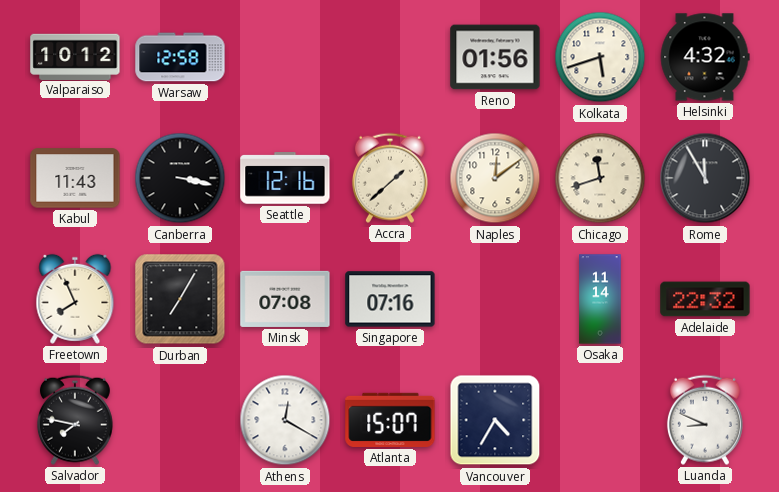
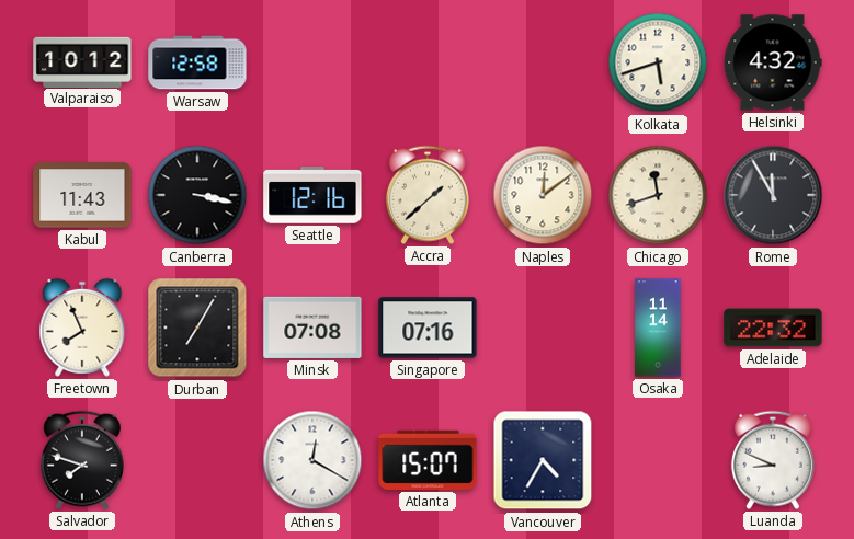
Reno: 01:56 -> none (495, 57)
Salvador: 7:47 -> 7:48 (82, 460)
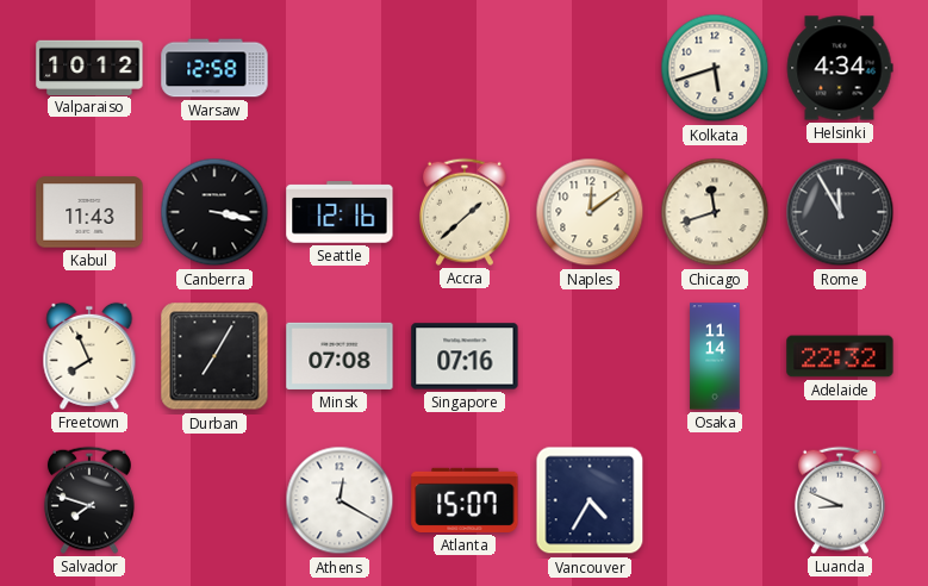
Helsinki: 4:32 -> 4:34 (840, 68)
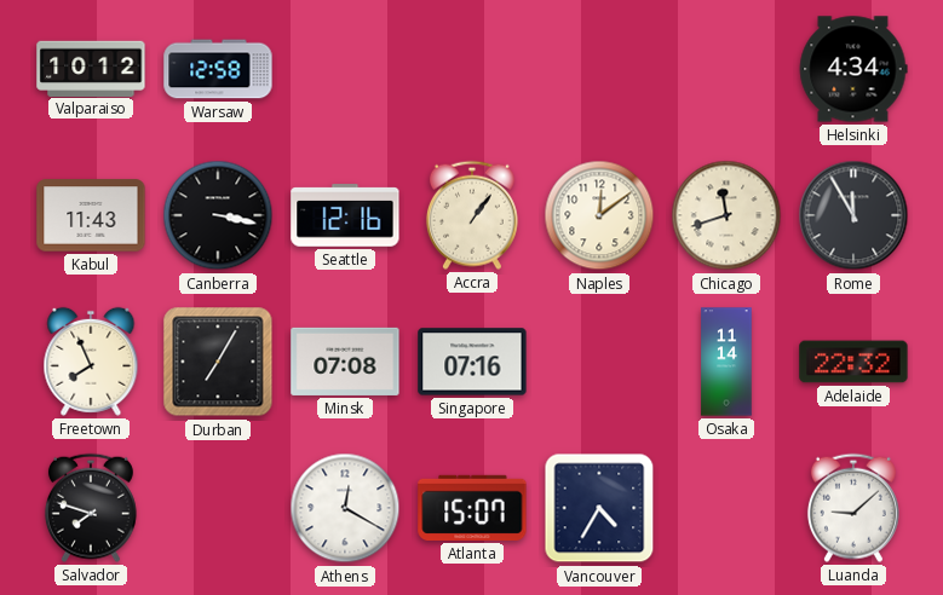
Kolkata: 5:42 -> none (715, 68)
Accra: 1:38 -> 1:06 (472, 215)
Luanda: 8:49 -> 9:08 (853, 508)
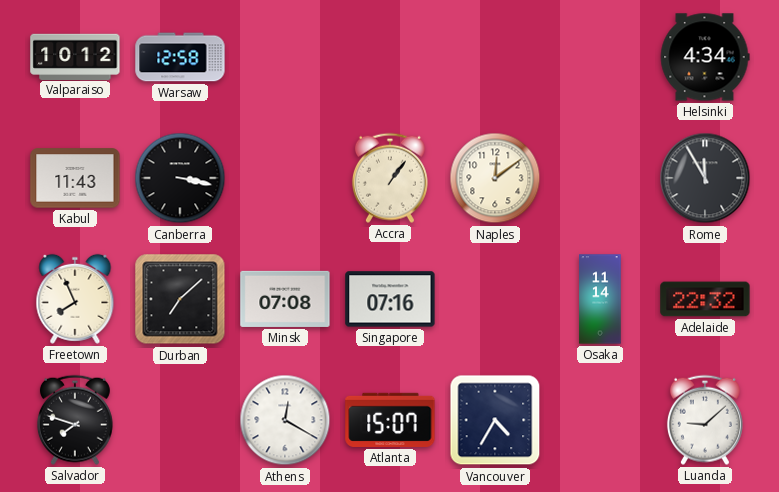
Seattle: 12:16 -> none (345, 215)
Chicago: 11:42 -> none (726, 215)
Durban: 7:05 -> 7:08 (180, 299)
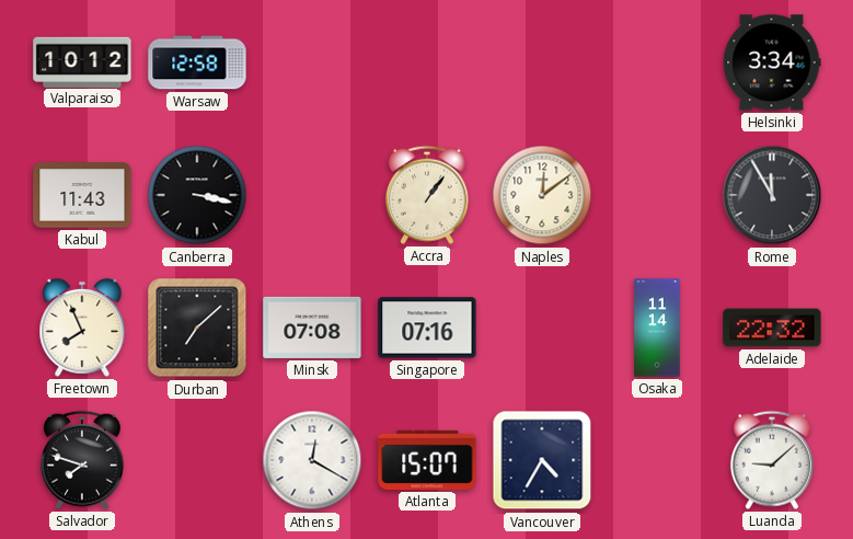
Helsinki: 4:34 -> 3:34 (772, 62)
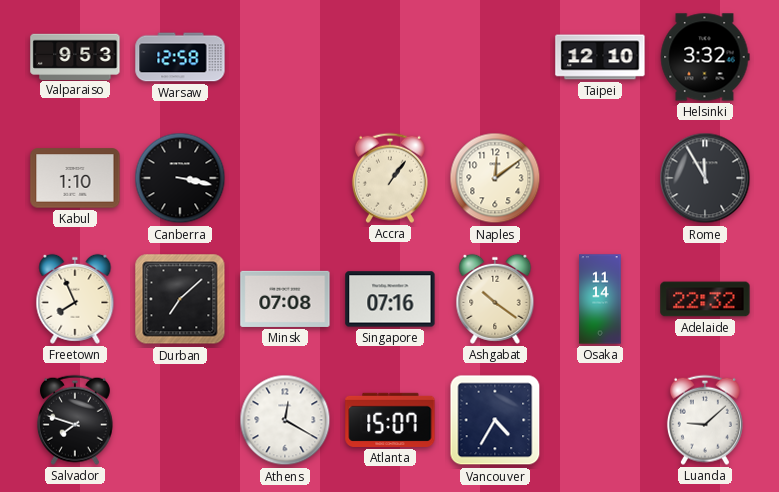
Valparaiso: 10:12 -> 9:53 (75, 56)
Taipei: none -> 12:10 (600, 57)
Helsinki: 3:34 -> 3:32 (705, 57)
Kabul: 11:43 -> 1:10 (75, 178)
Ashgabat: none -> 10:21 (495, 299)
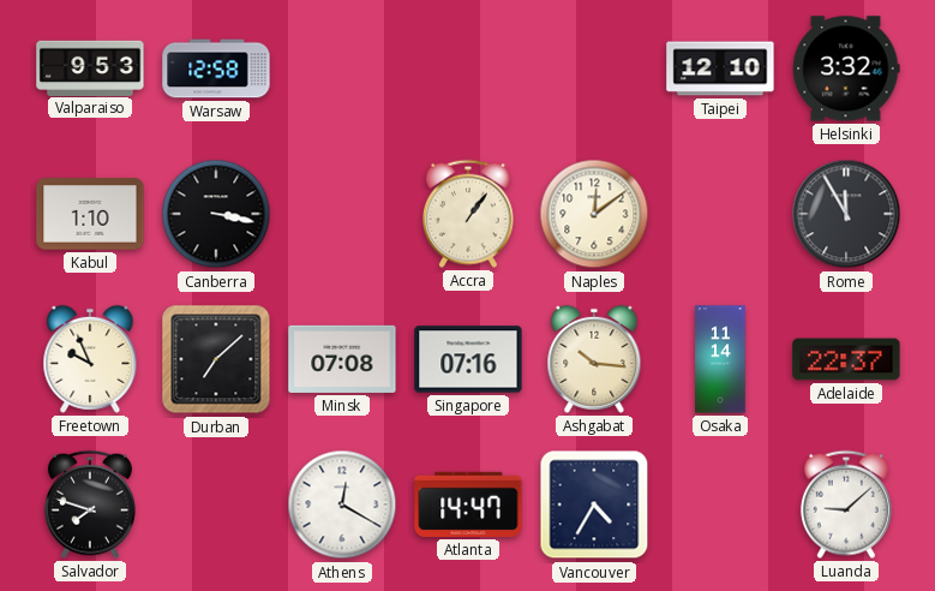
Freetown: 7:56 -> 9:56 (90, 359)
Ashgabat: 10:21 -> 10:16 (594, 359)
Adelaide: 22:32 -> 22:37 (846, 359)
Atlanta: 15:07 -> 14:47 (468, 505)
